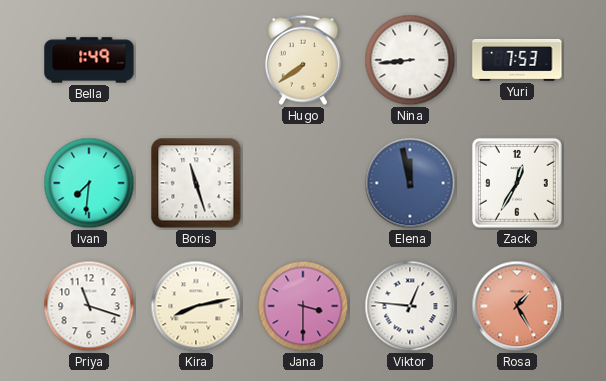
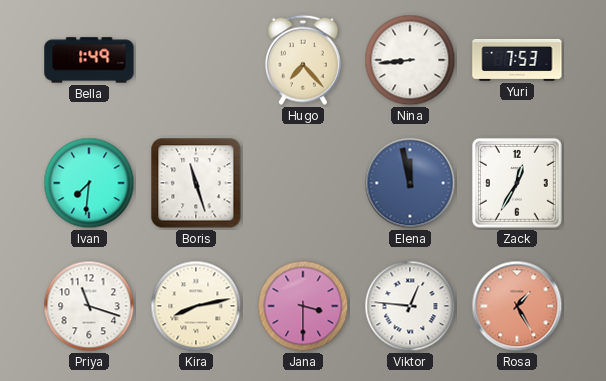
Hugo: 7:39 -> 7:23 (303, 60)
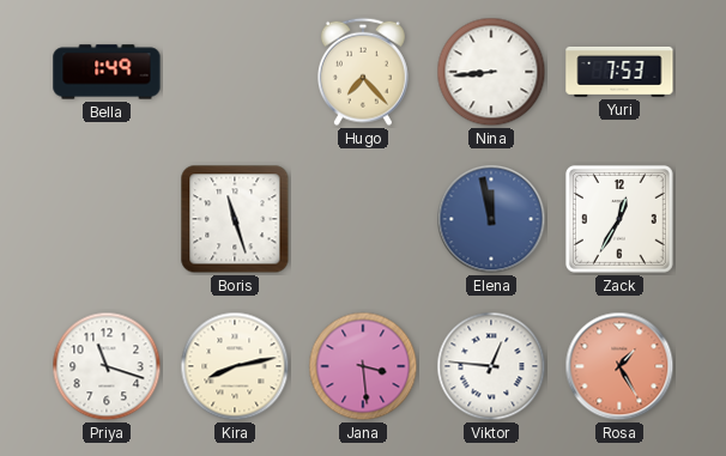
Ivan: 7:31 -> none (89, 183)
Jana: 3:30 -> 3:29 (363, 366)
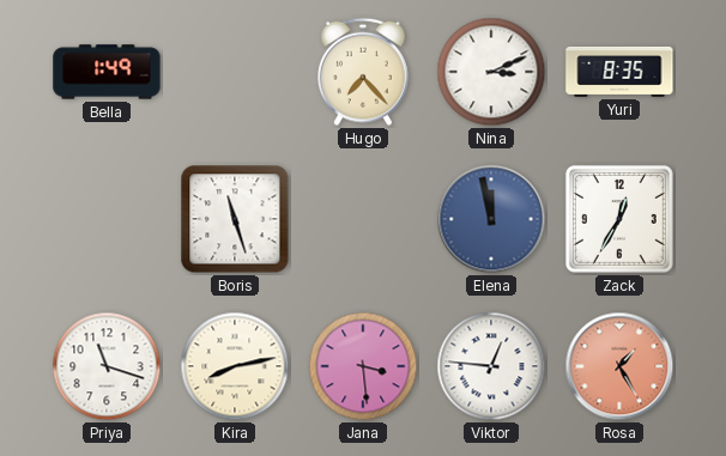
Nina: 8:44 -> 3:11 (491, 72)
Yuri: 7:53 -> 8:35 (619, 72)
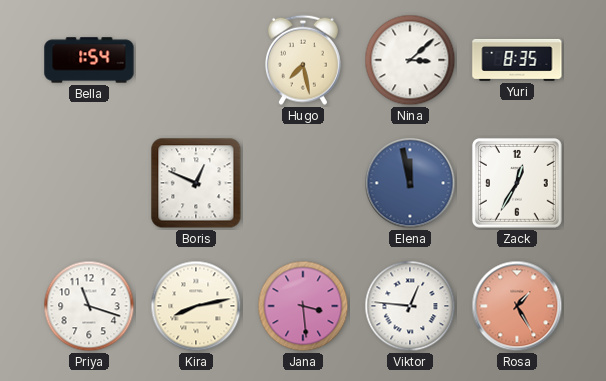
Bella: 1:49 -> 1:54 (89, 60)
Hugo: 7:23 -> 7:28 (303, 60)
Nina: 3:11 -> 3:08 (410, 60)
Boris: 11:27 -> 12:49 (196, 183)
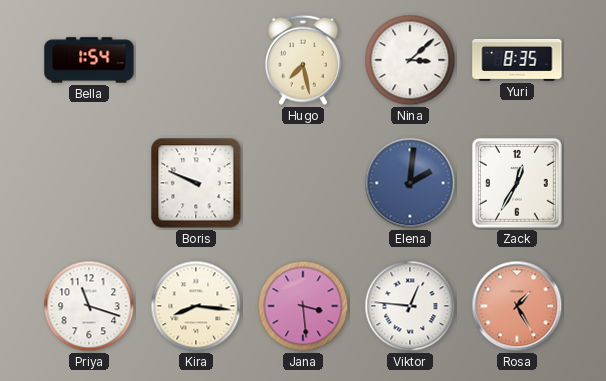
Boris: 12:49 -> 9:49 (196, 183)
Elena: 11:58 -> 2:01 (410, 183)
Kira: 8:13 -> 8:16 (196, 306)
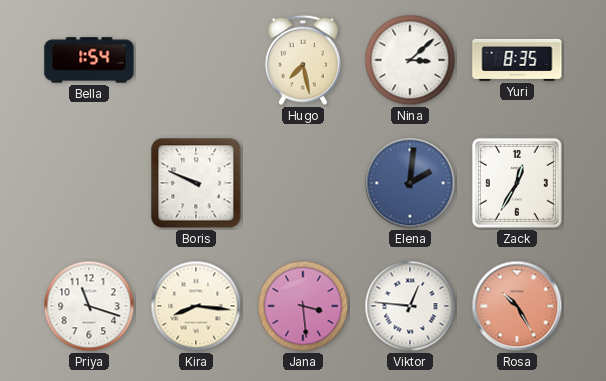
Rosa: 1:25 -> 10:25 (517, 306)
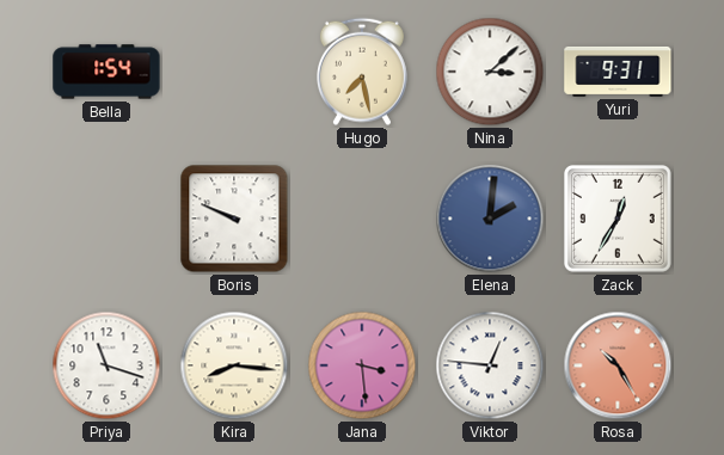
Yuri: 8:35 -> 9:31 (618, 72)
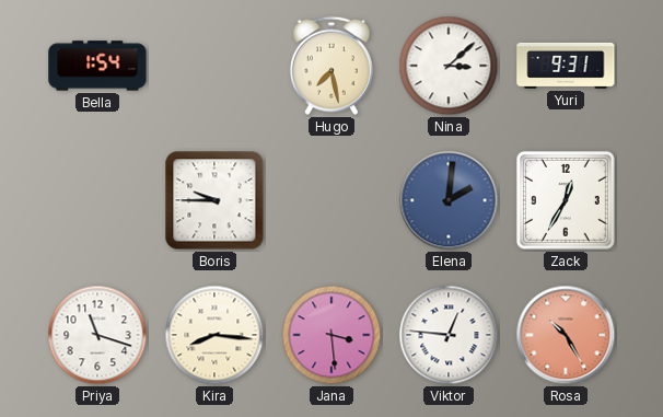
Boris: 9:49 -> 9:45 (214, 200)
